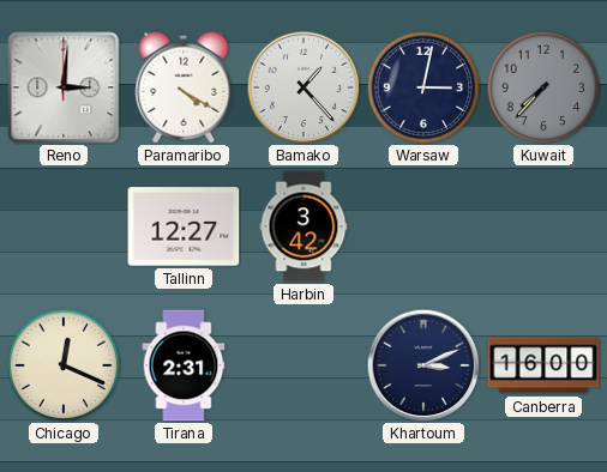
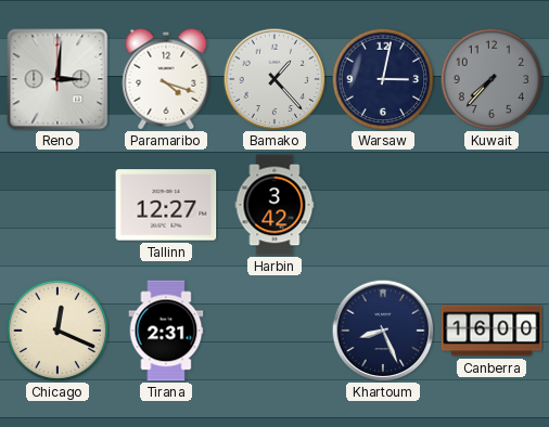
Paramaribo: 4:20 -> 4:18 (166, 79)
Khartoum: 3:11 -> 8:26 (383, 331)
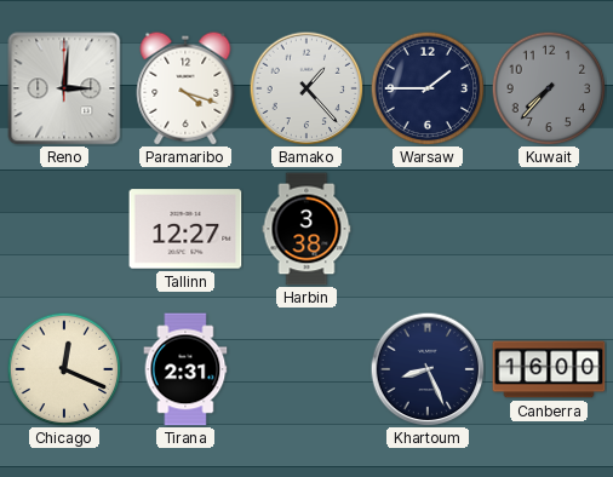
Warsaw: 3:02 -> 1:45 (428, 88)
Harbin: 3:42 -> 3:38 (306, 229)
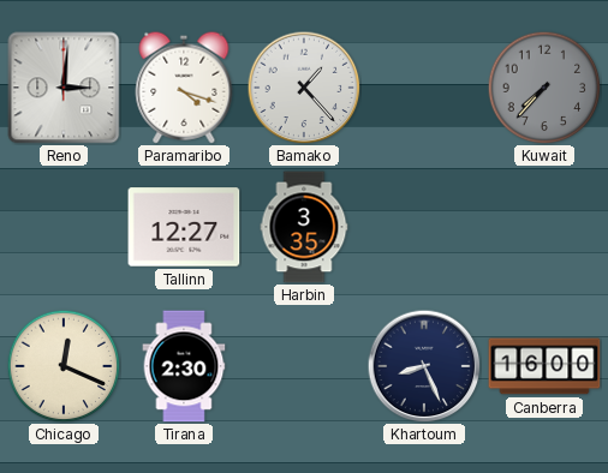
Warsaw: 1:45 -> none (428, 88)
Harbin: 3:38 -> 3:35 (304, 227)
Tirana: 2:31 -> 2:30 (184, 366)
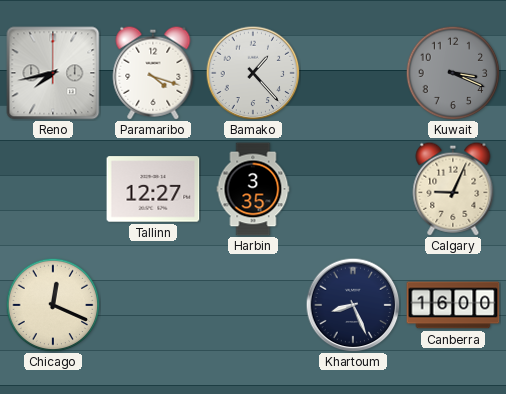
Reno: 3:01 -> 7:43 (53, 73)
Kuwait: 7:37 -> 3:19 (453, 73)
Calgary: none -> 9:04 (453, 189)
Tirana: 2:30 -> none (184, 366)
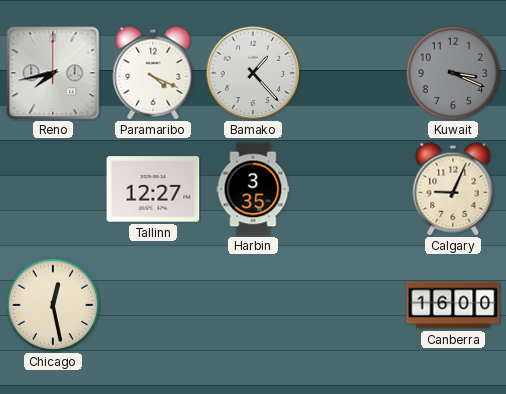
Paramaribo: 4:18 -> 4:19 (153, 73)
Chicago: 12:19 -> 12:28 (53, 305)
Khartoum: 8:26 -> none (353, 305)
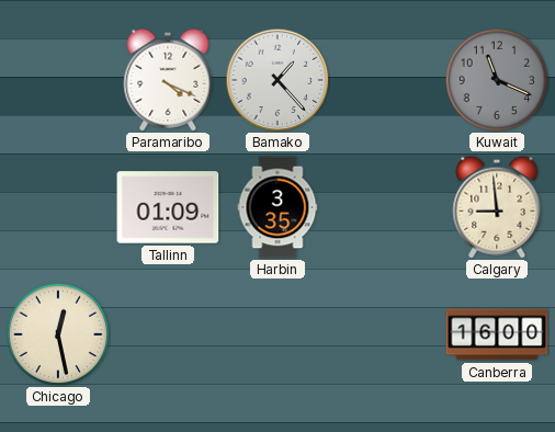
Reno: 7:43 -> none (53, 73)
Kuwait: 3:19 -> 11:19 (497, 80)
Tallinn: 12:27 -> 01:09 (168, 207)
Calgary: 9:04 -> 8:59 (497, 207)
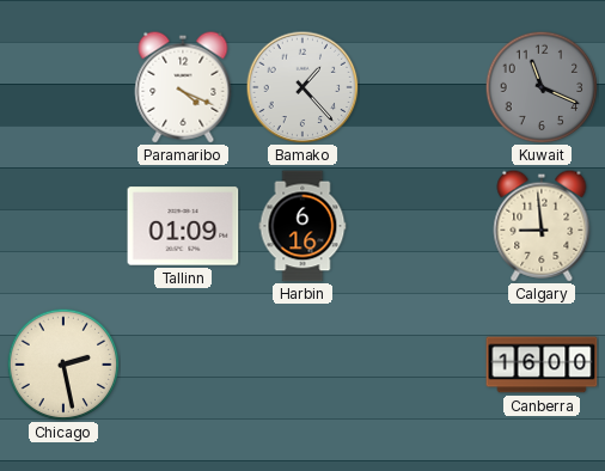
Harbin: 3:35 -> 6:16 (302, 226)
Chicago: 12:28 -> 2:28 (63, 365)
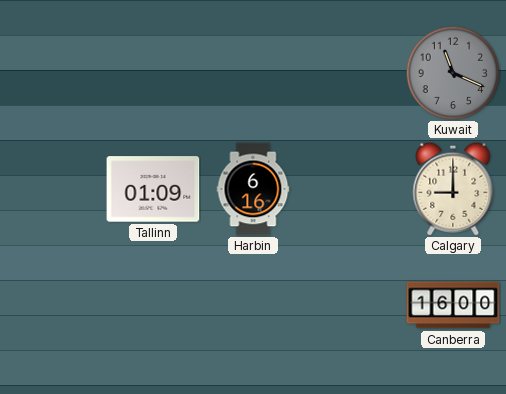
Paramaribo: 4:19 -> none (183, 87)
Bamako: 1:23 -> none (302, 87)
Calgary: 8:59 -> 9:00 (453, 189)
Chicago: 2:28 -> none (63, 365)
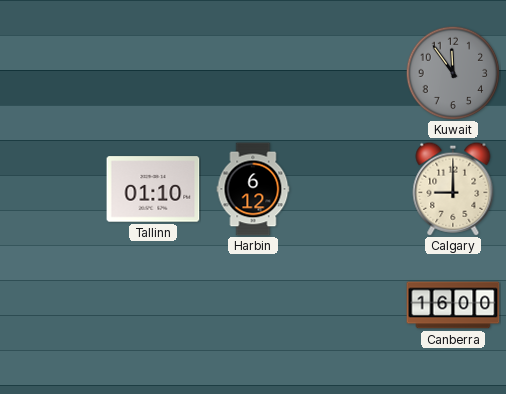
Kuwait: 11:19 -> 11:54 (453, 73)
Tallinn: 01:09 -> 01:10 (153, 189)
Harbin: 6:16 -> 6:12 (253, 189)
